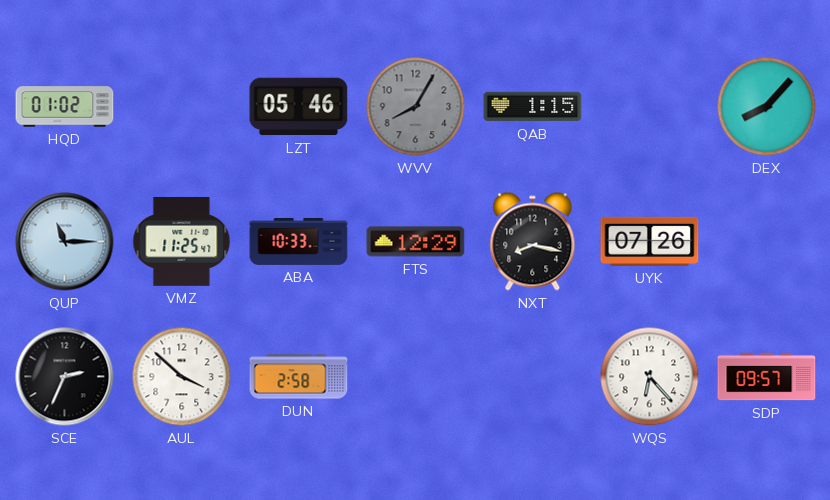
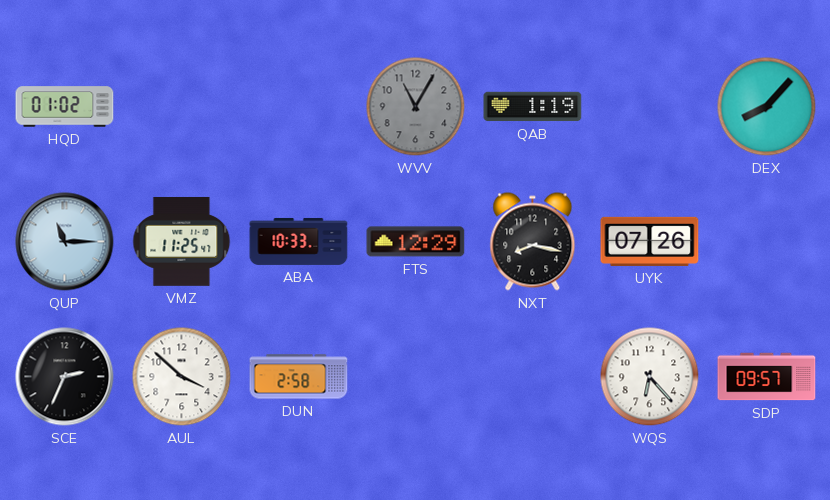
LZT: 05:46 -> none (299, 107)
WVV: 8:05 -> 11:05 (416, 107)
QAB: 1:15 -> 1:19 (533, 107)
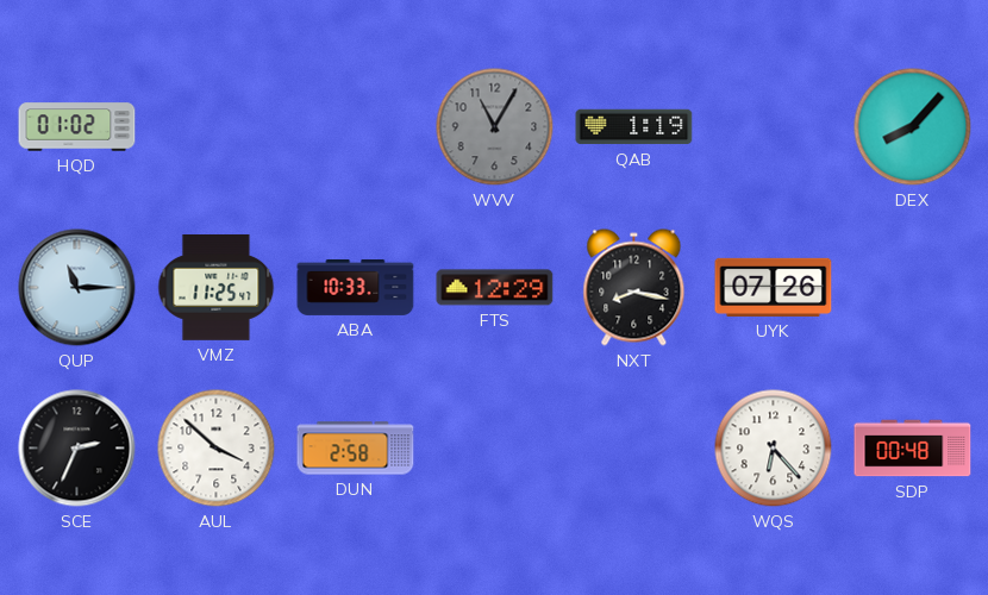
SDP: 09:57 -> 00:48 (913, 449)
